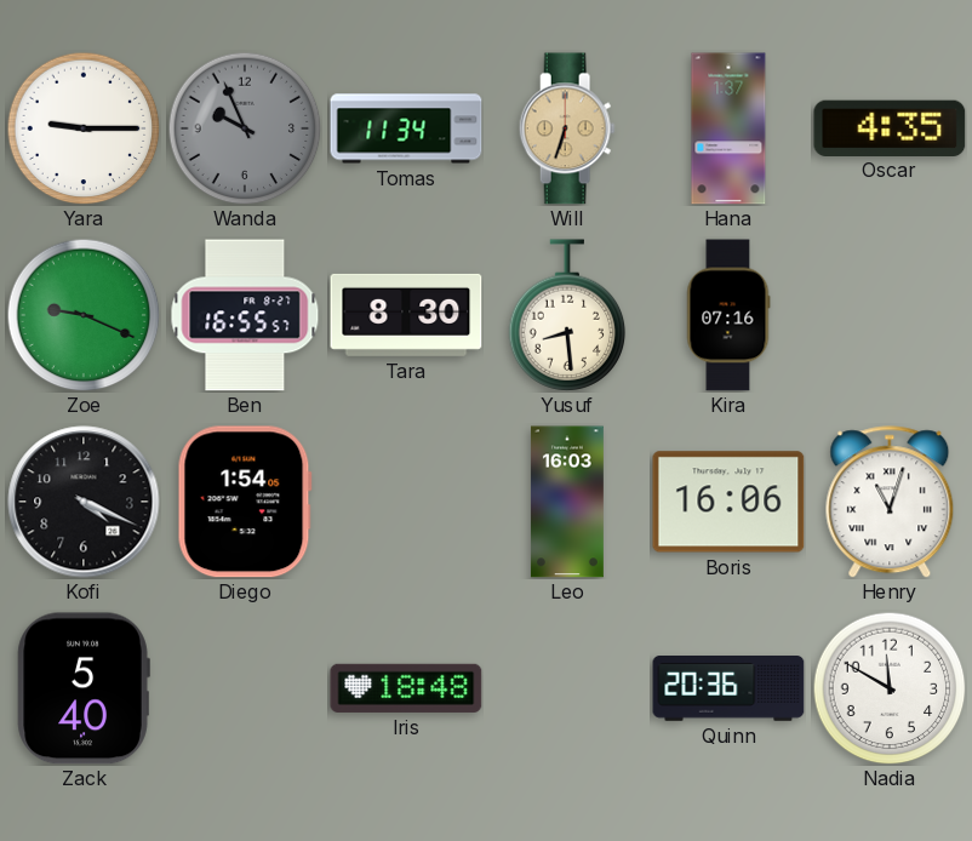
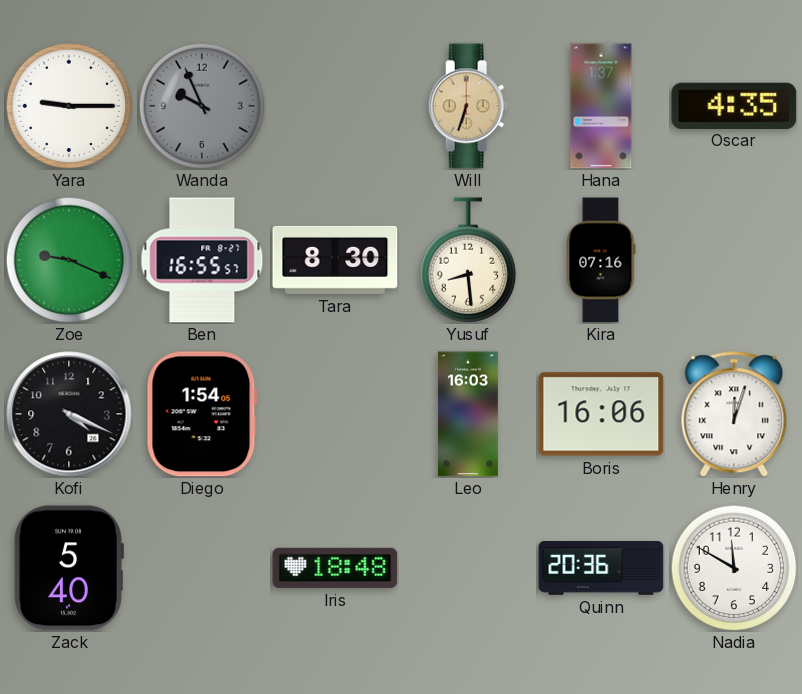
Tomas: 11:34 -> none (406, 128)
Henry: 11:03 -> 12:03 (734, 414)
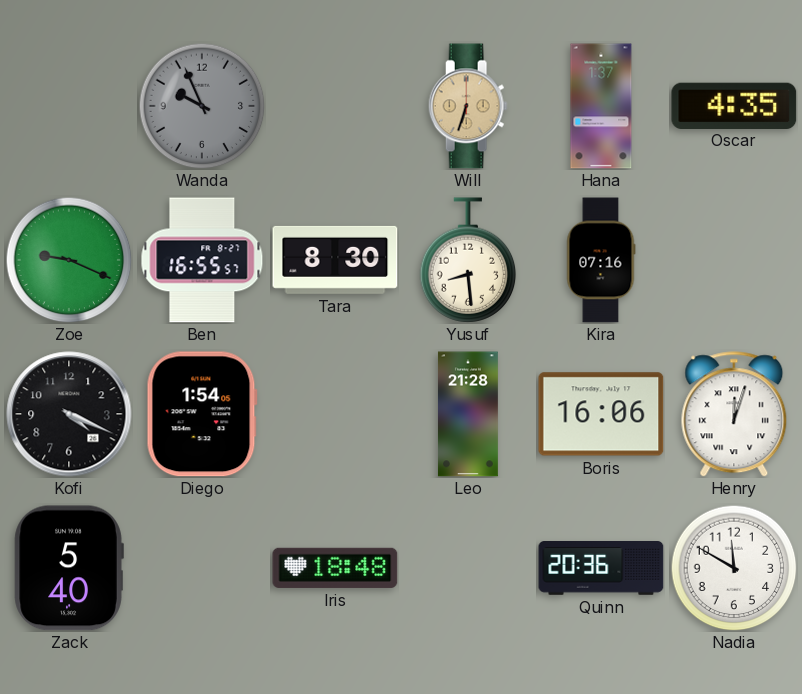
Yara: 9:15 -> none (69, 106)
Leo: 16:03 -> 21:28 (468, 414)
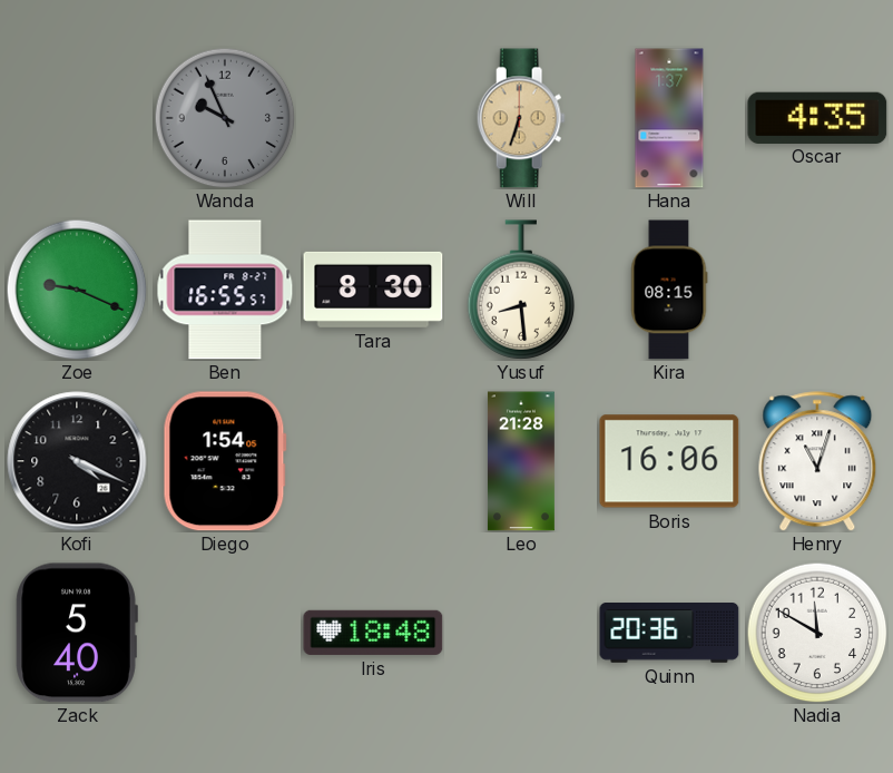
Kira: 07:16 -> 08:15 (669, 290)
Henry: 12:03 -> 11:03 (817, 461)
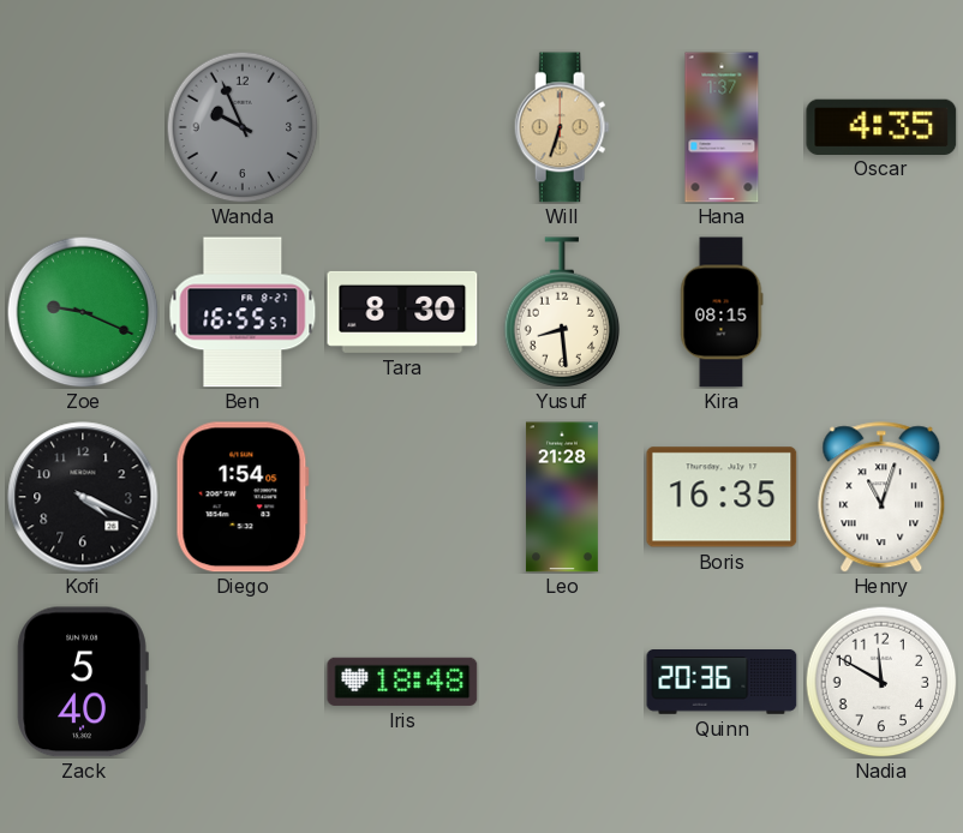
Boris: 16:06 -> 16:35 (722, 497)
